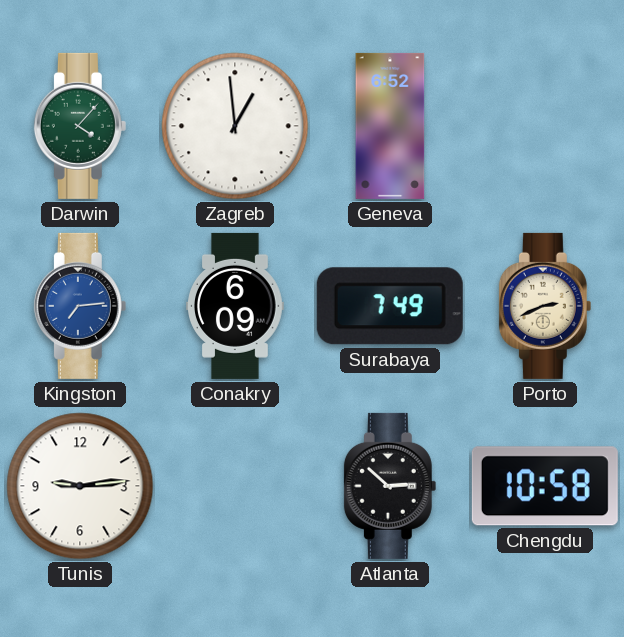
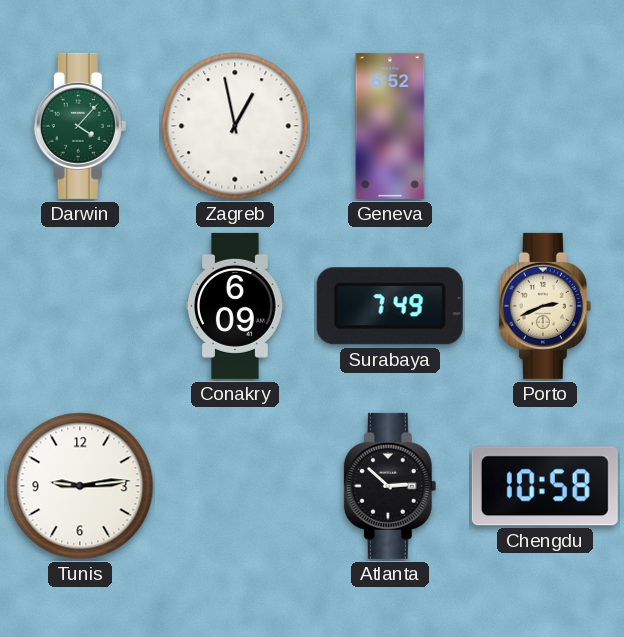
Zagreb: 12:59 -> 12:58 (235, 126)
Kingston: 7:14 -> none (80, 306)
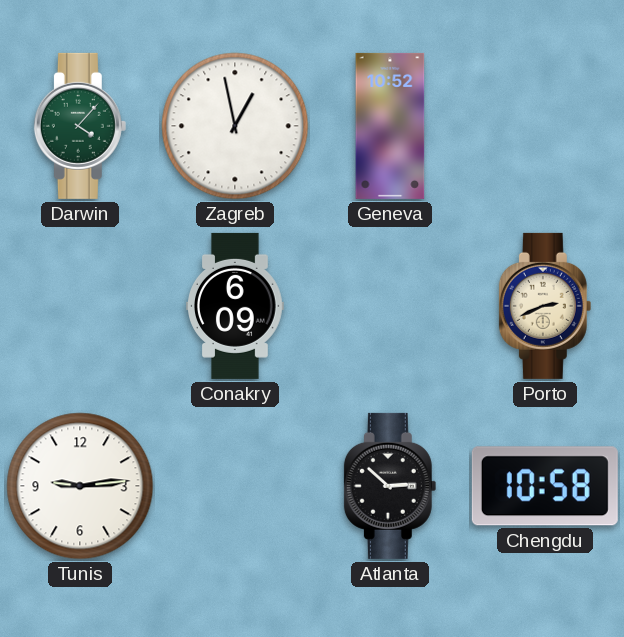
Geneva: 6:52 -> 10:52 (390, 126)
Surabaya: 7:49 -> none (390, 306)
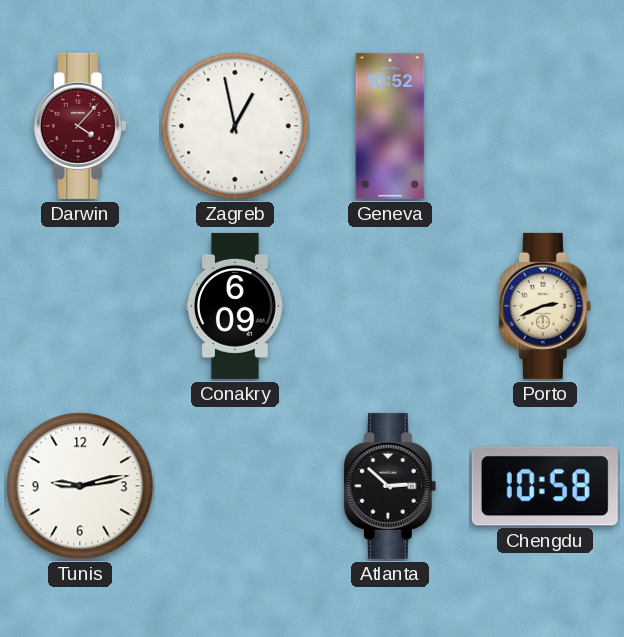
Darwin dial: green -> burgundy (80, 126)
Tunis: 9:14 -> 9:13 (80, 486)
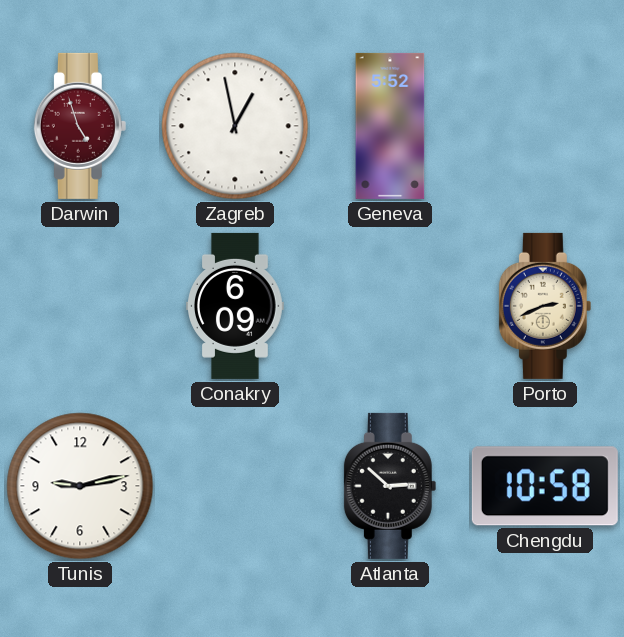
Darwin: 4:07 -> 4:57 (80, 126)
Geneva: 10:52 -> 5:52 (390, 126)
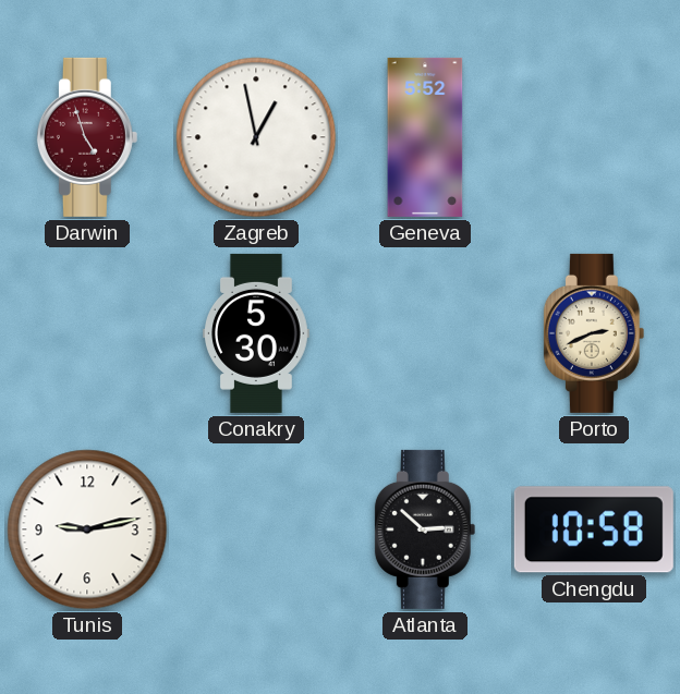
Conakry: 6:09 -> 5:30 (257, 333)
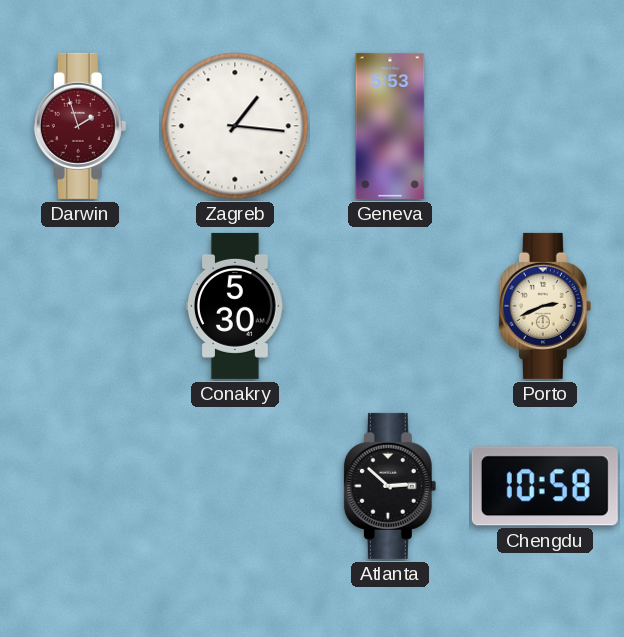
Darwin: 4:57 -> 1:57 (80, 126)
Zagreb: 12:58 -> 1:16 (235, 126)
Geneva: 5:52 -> 5:53 (390, 126)
Tunis: 9:13 -> none (87, 529)
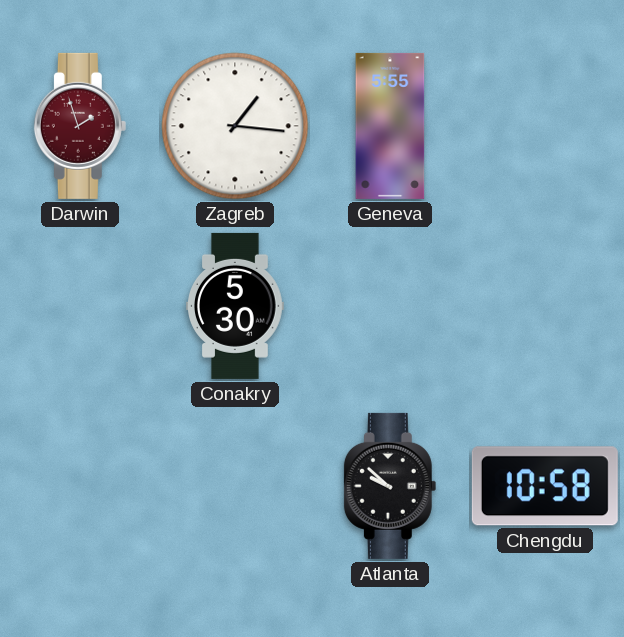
Geneva: 5:53 -> 5:55 (390, 126)
Porto: 2:41 -> none (545, 306)
Atlanta: 2:52 -> 9:52 (390, 486)
